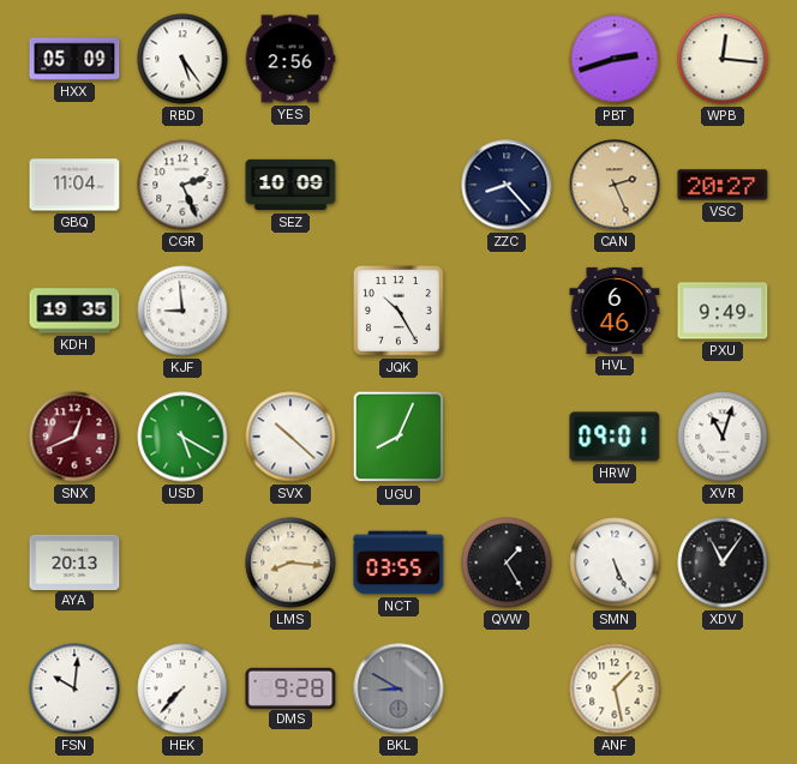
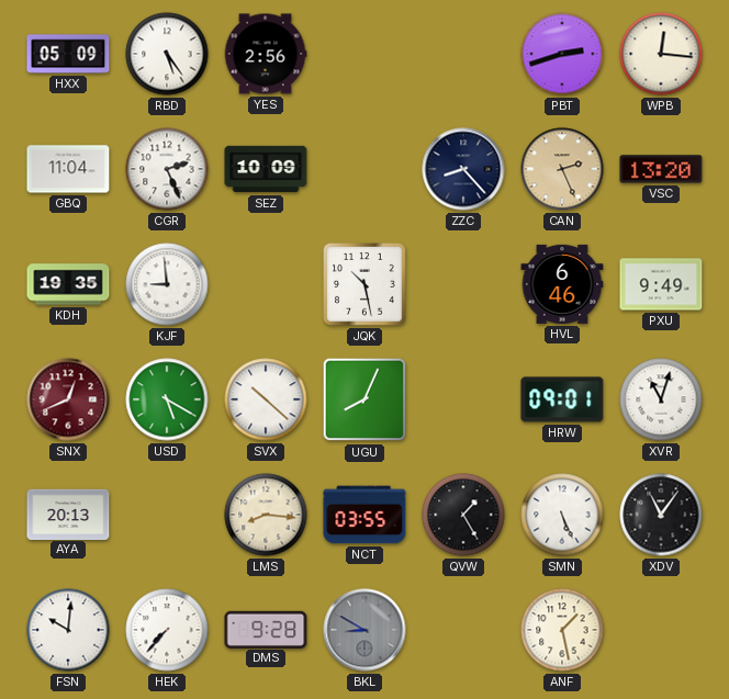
VSC: 20:27 -> 13:20 (661, 169)
JQK: 10:25 -> 10:28 (366, 285)
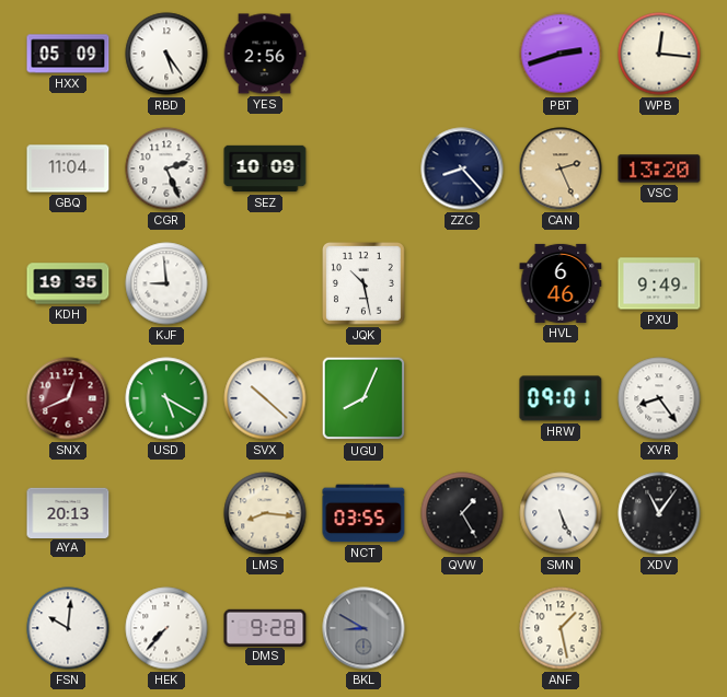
XVR: 11:03 -> 8:24 (659, 398)
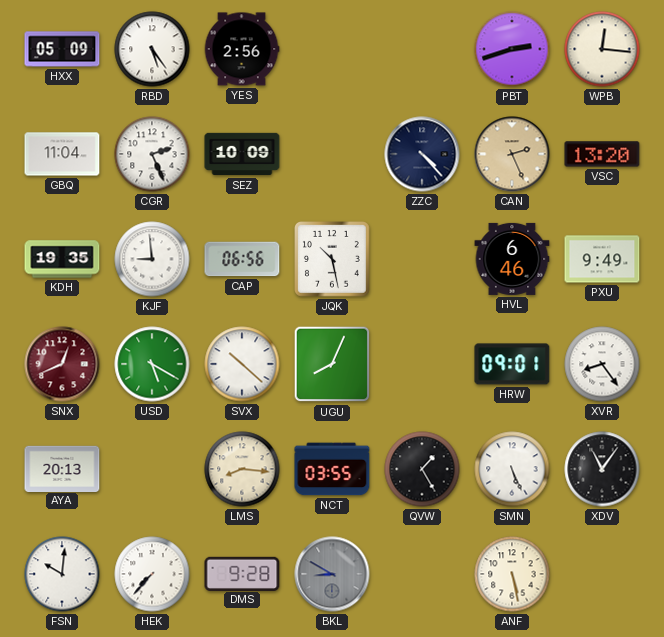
ZZC: 8:23 -> 4:23 (422, 154)
CAP: none -> 06:56 (242, 259)
ANF: 1:28 -> 5:28 (512, 574)
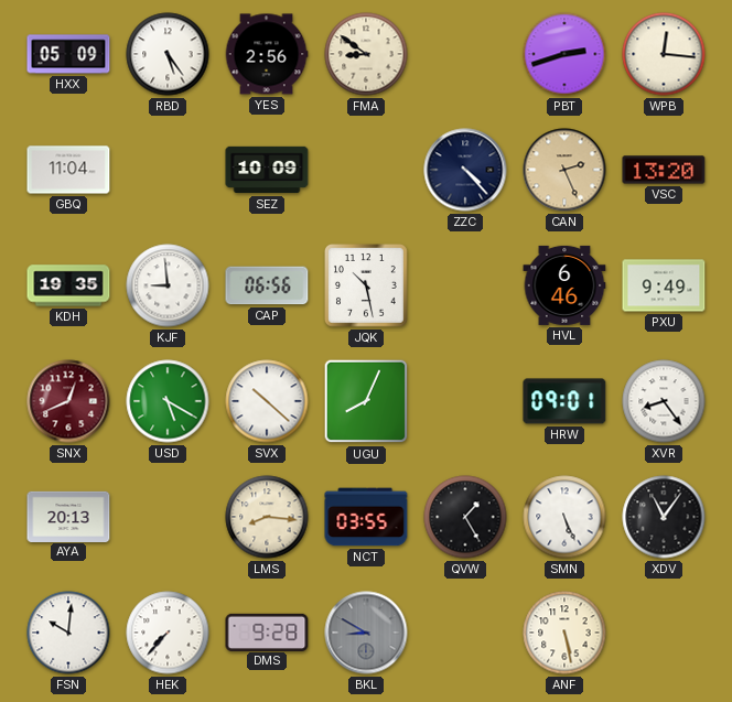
FMA: none -> 8:51 (366, 54)
CGR: 2:26 -> none (152, 154)
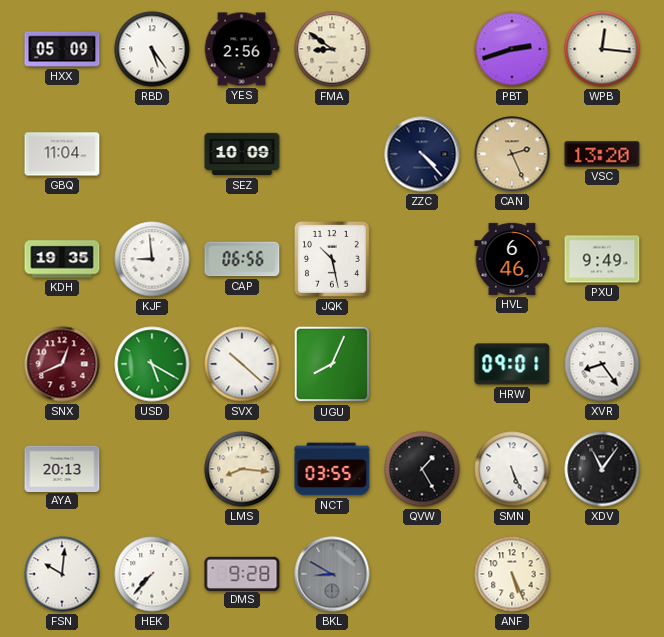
ANF: 5:28 -> 5:26 (512, 574)
